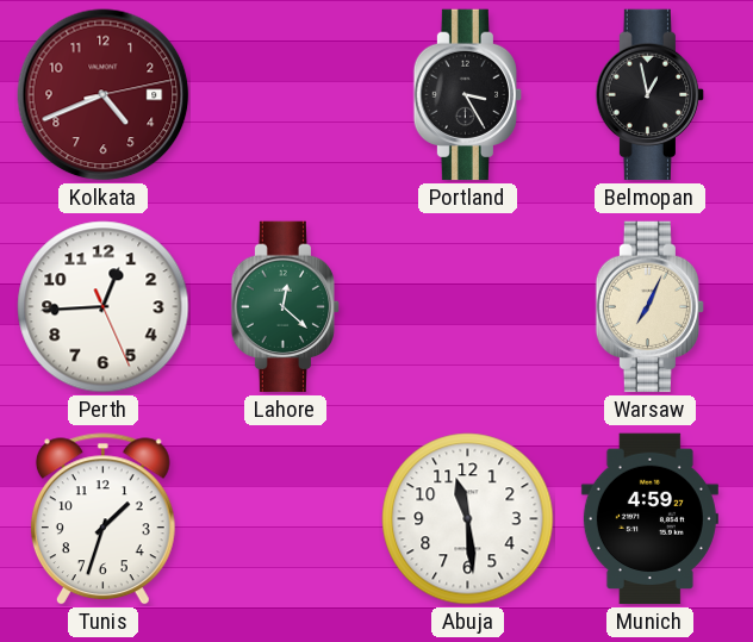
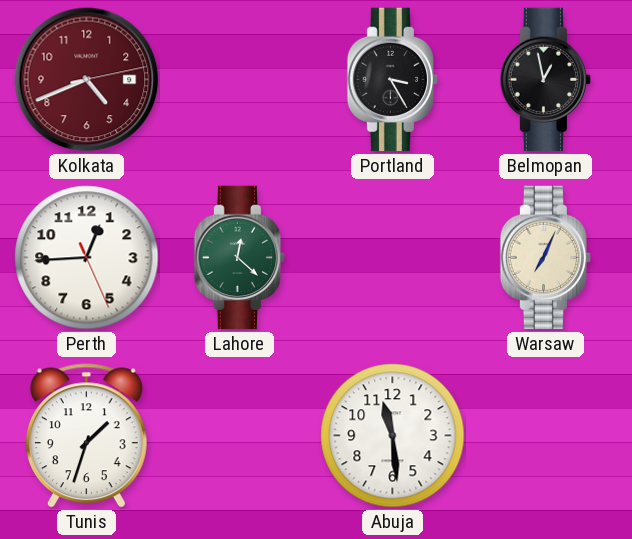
Munich: 4:59 -> none (649, 519)
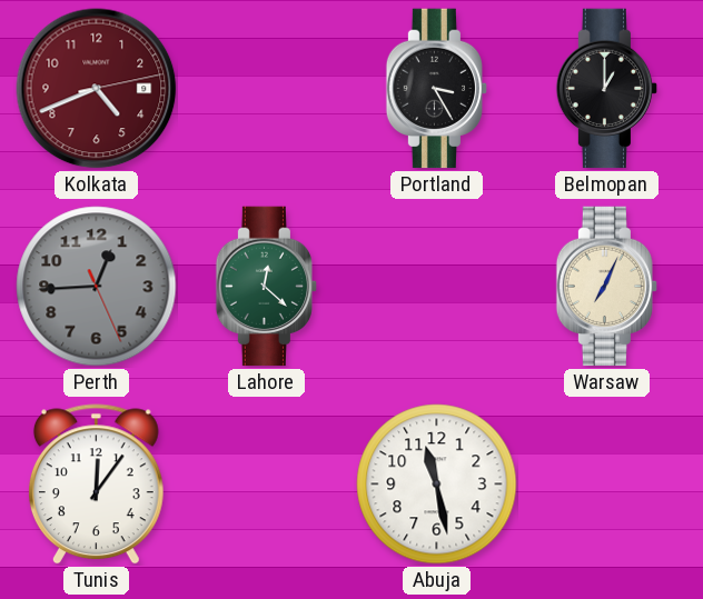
Belmopan: 12:58 -> 1:00 (607, 89)
Perth dial: white -> grey (97, 287)
Tunis: 1:33 -> 12:06 (96, 485)
Abuja: 11:29 -> 11:28 (437, 485)
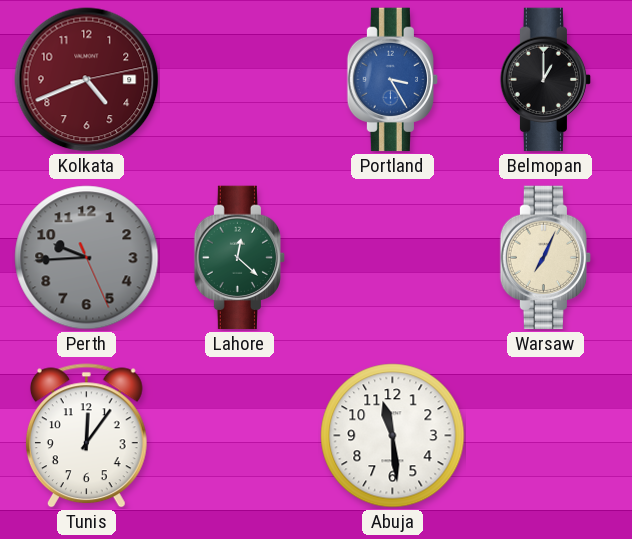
Portland dial: black -> blue (393, 80)
Perth: 12:44 -> 9:44 (87, 258)
Abuja: 11:28 -> 11:29 (393, 436)
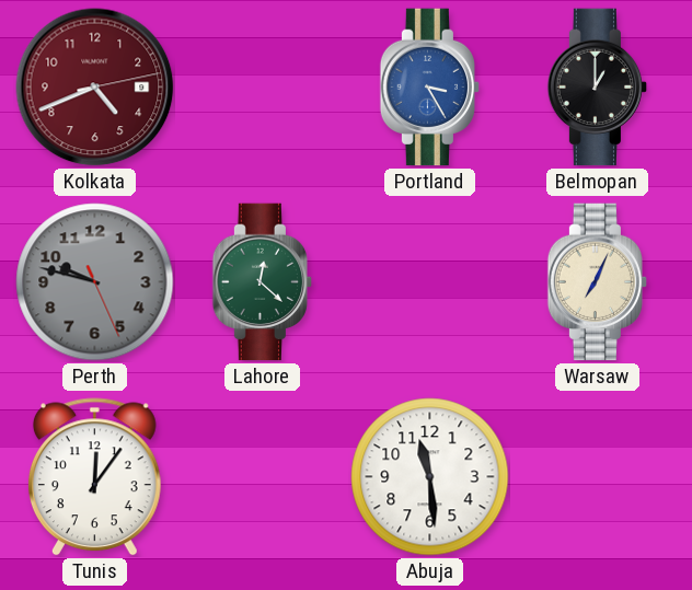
Perth: 9:44 -> 9:47 (95, 282)
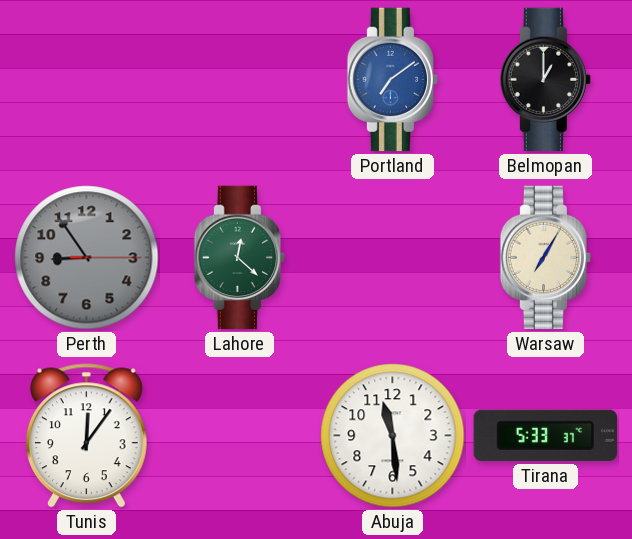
Kolkata: 4:41 -> none (95, 88)
Portland: 3:25 -> 7:09 (393, 80)
Perth: 9:47 -> 8:54 (87, 258)
Warsaw: 7:04 -> 7:05 (546, 258)
Tirana: none -> 5:33 (545, 435)
